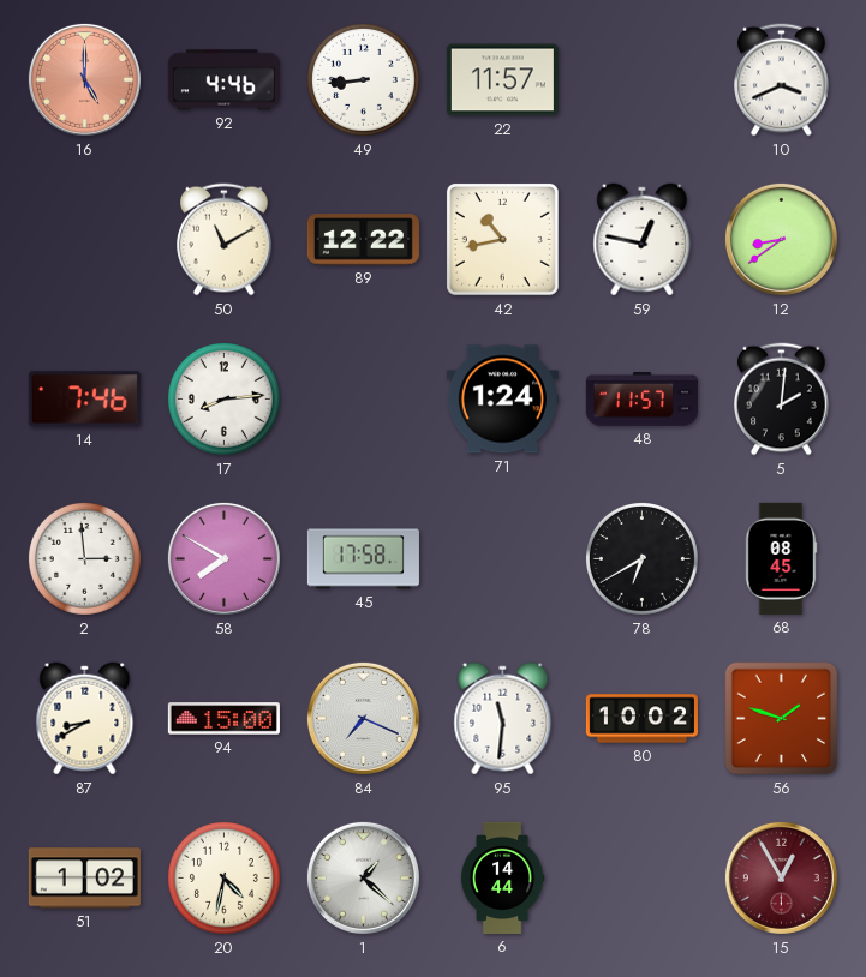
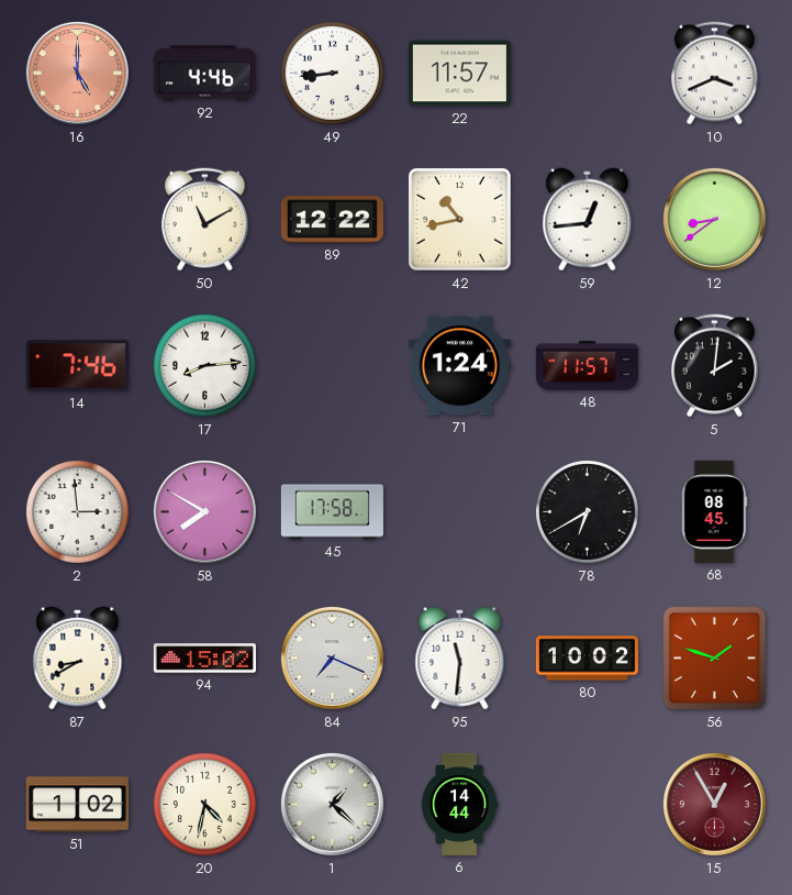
59: 12:47 -> 12:44 (588, 220)
94: 15:00 -> 15:02 (204, 659)
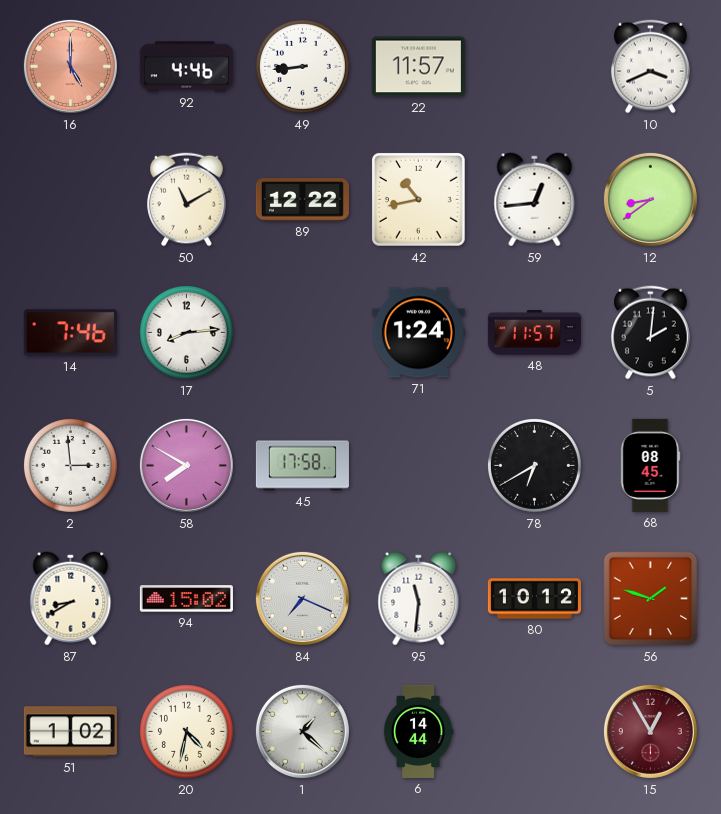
80: 10:02 -> 10:12 (534, 599)
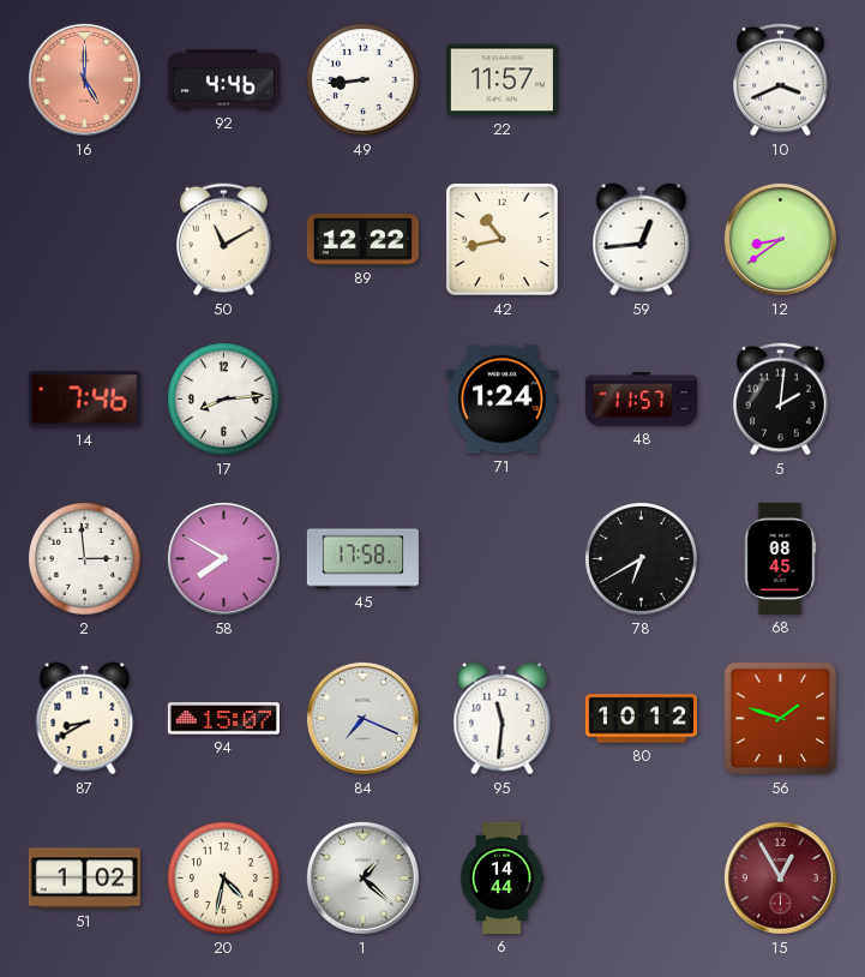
94: 15:02 -> 15:07 (223, 719)
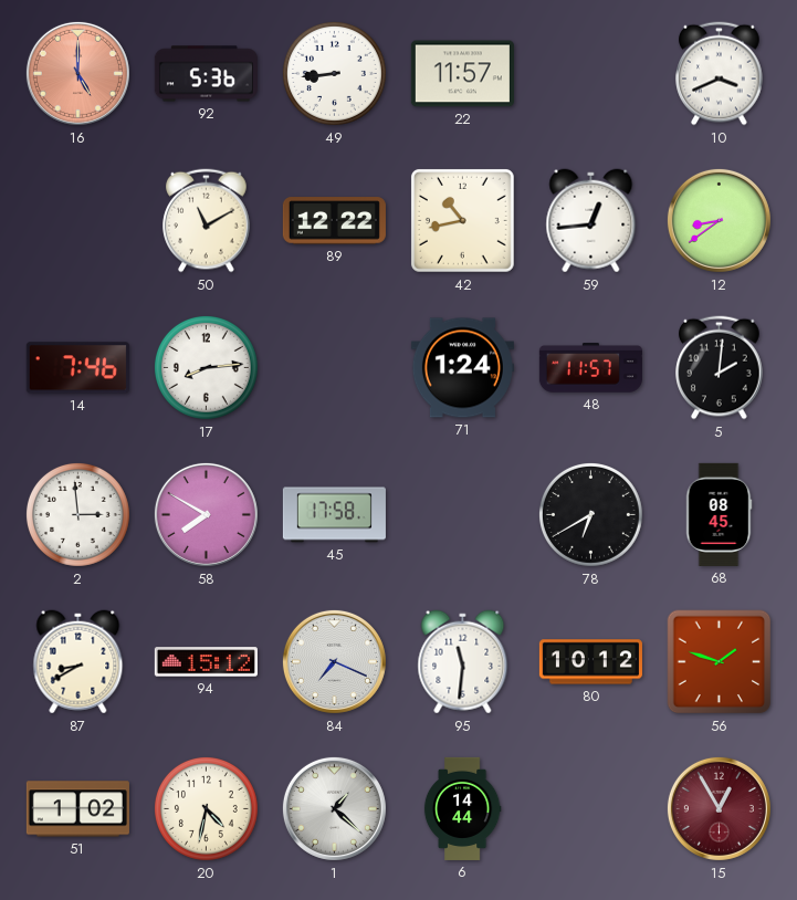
92: 4:46 -> 5:36 (206, 74)
94: 15:07 -> 15:12 (206, 662)
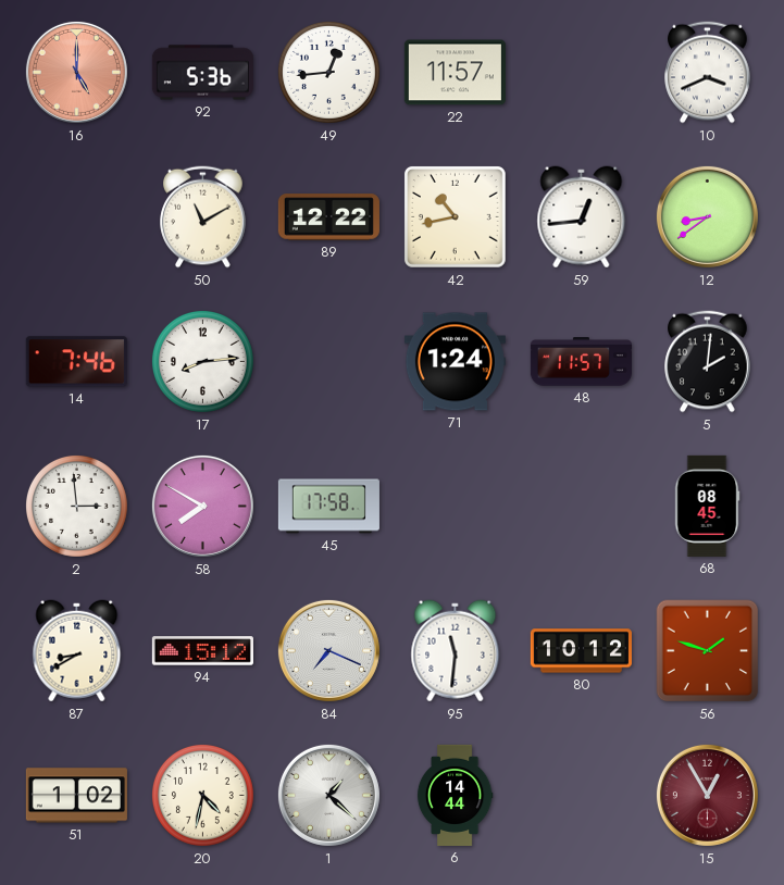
49: 8:44 -> 12:44 (328, 72)
78: 6:40 -> none (590, 514)
